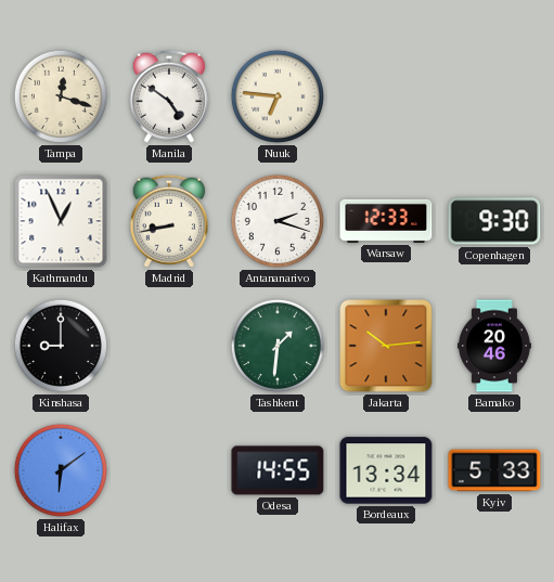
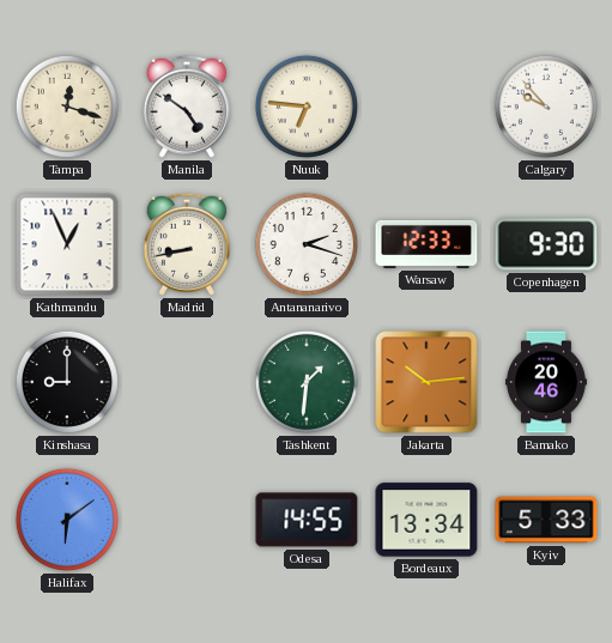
Calgary: none -> 9:53 (546, 107)
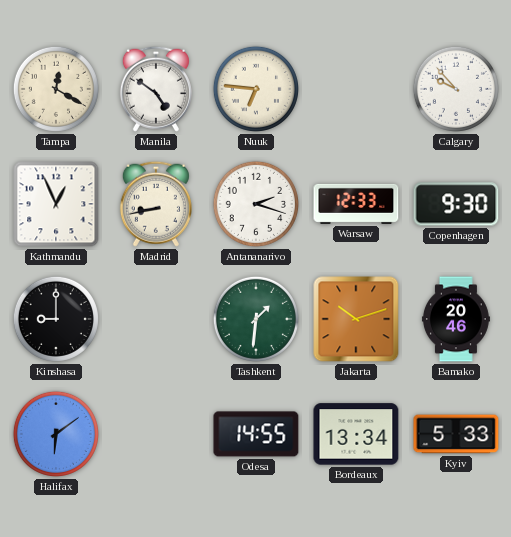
Tampa: 12:18 -> 12:20 (56, 89)
Jakarta: 10:14 -> 10:12 (356, 319)
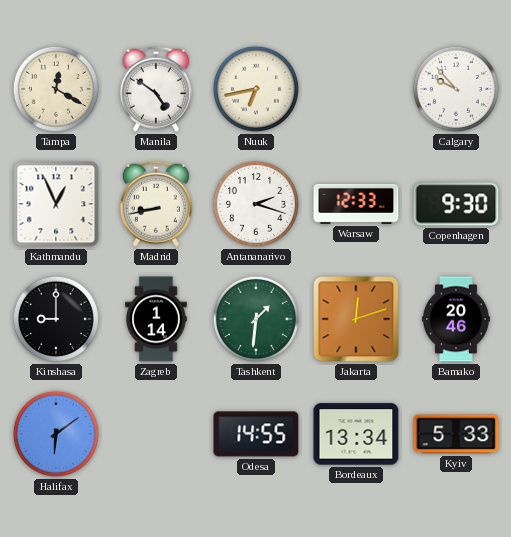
Nuuk: 6:46 -> 6:43 (256, 89)
Zagreb: none -> 1:14 (156, 319)
Jakarta: 10:12 -> 12:12 (356, 319)
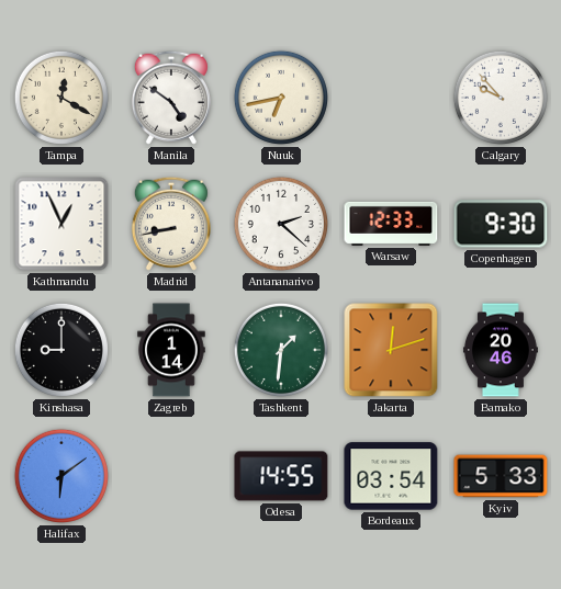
Antananarivo: 2:18 -> 2:22 (281, 224)
Bordeaux: 13:34 -> 03:54 (391, 476)
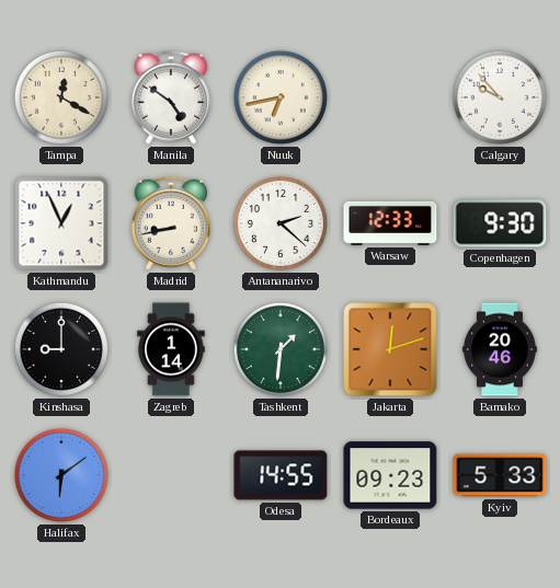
Bordeaux: 03:54 -> 09:23 (390, 475)
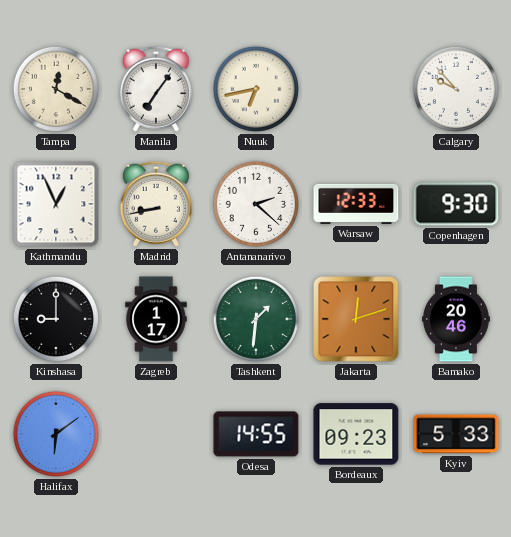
Manila: 4:51 -> 7:06 (156, 89)
Zagreb: 1:14 -> 1:17 (156, 319)
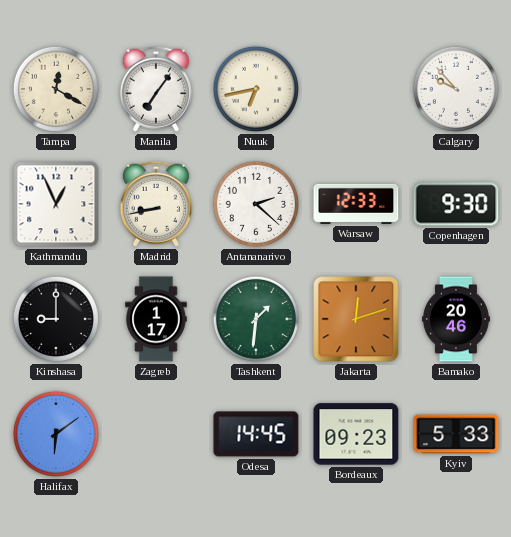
Odesa: 14:55 -> 14:45 (256, 434)
